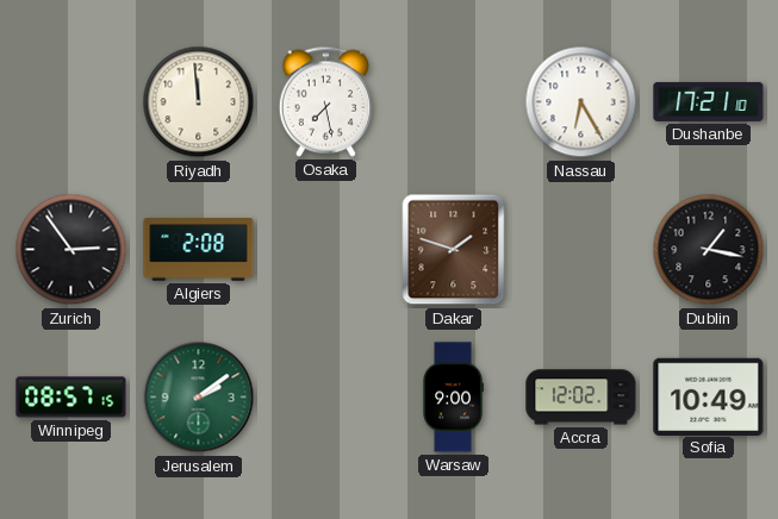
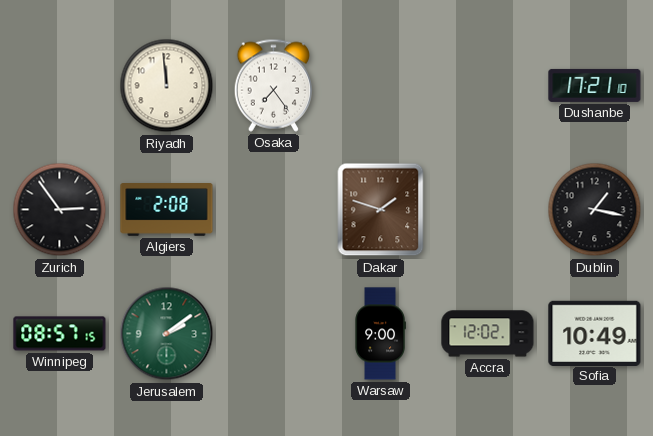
Osaka: 7:28 -> 7:24 (273, 85)
Nassau: 6:25 -> none (581, 102)
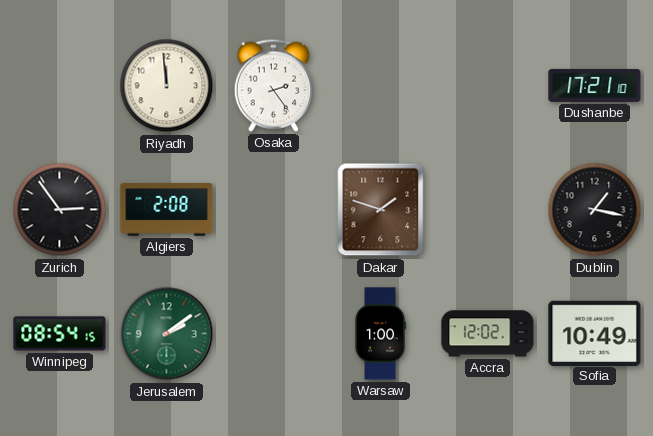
Osaka: 7:24 -> 2:24 (273, 85)
Winnipeg: 08:57 -> 08:54 (60, 334)
Warsaw: 9:00 -> 1:00 (380, 334)
